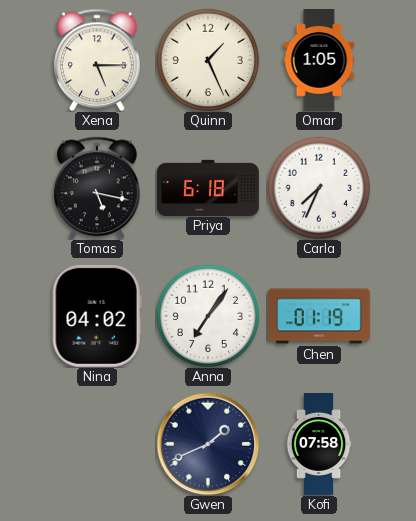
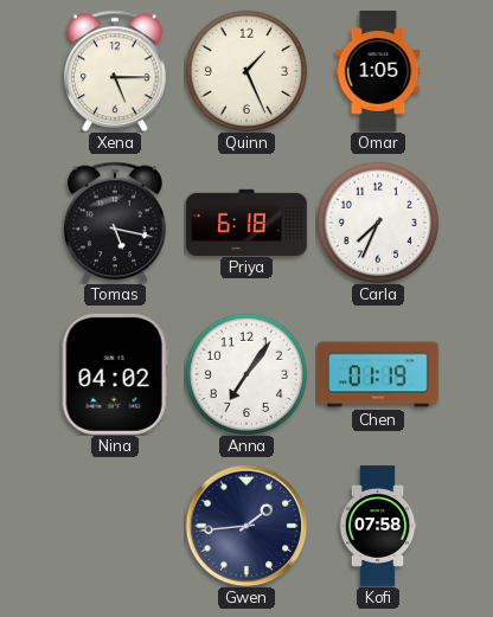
Gwen: 1:41 -> 1:44 (246, 526)
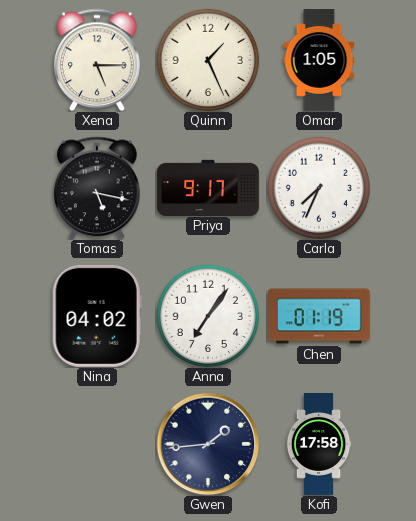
Priya: 6:18 -> 9:17 (209, 187)
Kofi: 07:58 -> 17:58 (319, 445)
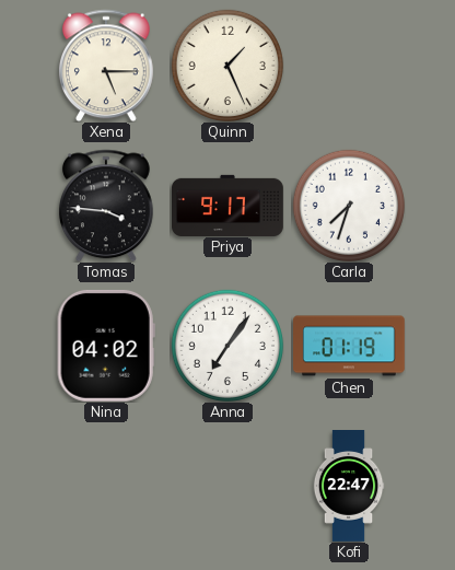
Omar: 1:05 -> none (319, 61)
Tomas: 5:17 -> 3:46 (106, 206)
Carla: 7:34 -> 7:33 (349, 206)
Gwen: 1:44 -> none (208, 444)
Kofi: 17:58 -> 22:47 (349, 487)
